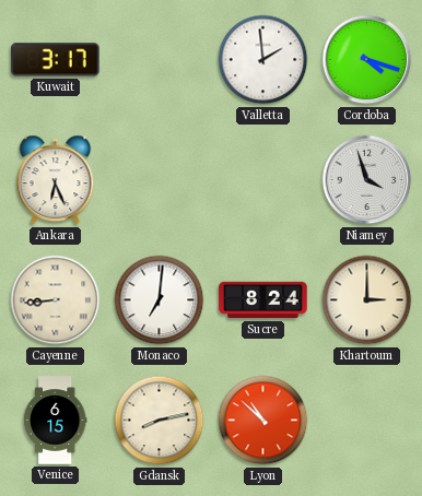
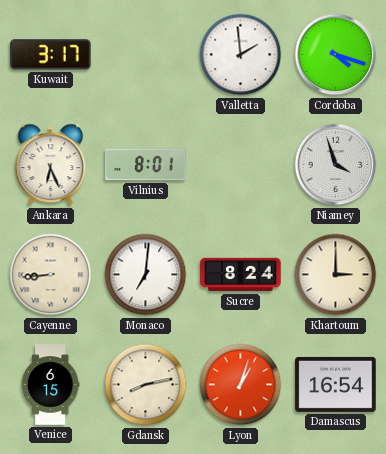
Vilnius: none -> 8:01 (146, 165)
Lyon: 10:52 -> 1:03 (241, 385)
Damascus: none -> 16:54 (336, 384)
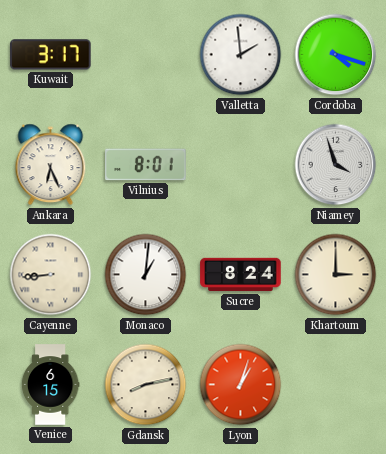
Monaco: 7:01 -> 1:01 (146, 275)
Damascus: 16:54 -> none (336, 384)
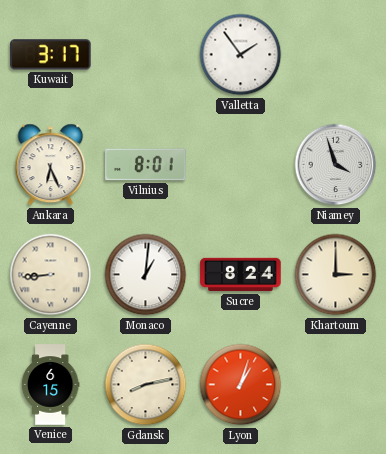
Valletta: 1:59 -> 1:54 (241, 55)
Cordoba: 4:18 -> none (336, 55)
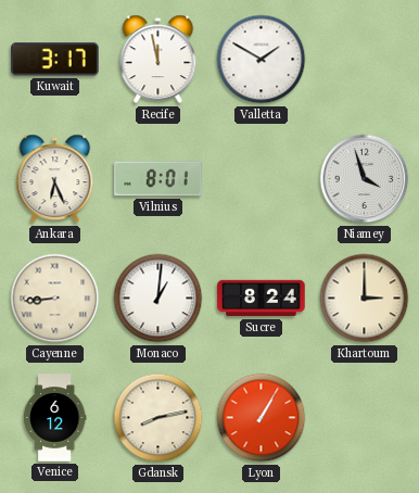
Recife: none -> 11:58 (158, 60)
Valletta: 1:54 -> 1:50 (262, 60)
Venice: 6:15 -> 6:12 (54, 418)
Lyon: 1:03 -> 1:05 (262, 418)
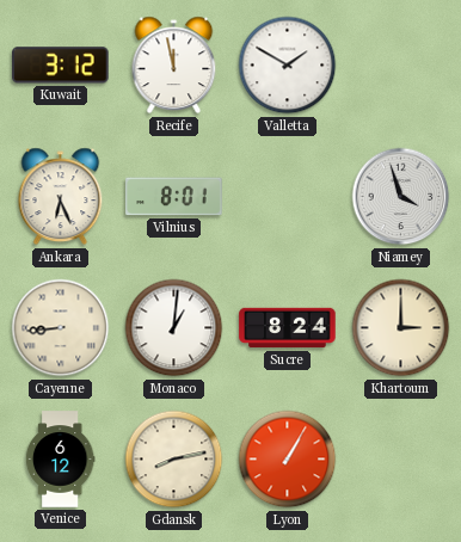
Kuwait: 3:17 -> 3:12 (61, 66)
